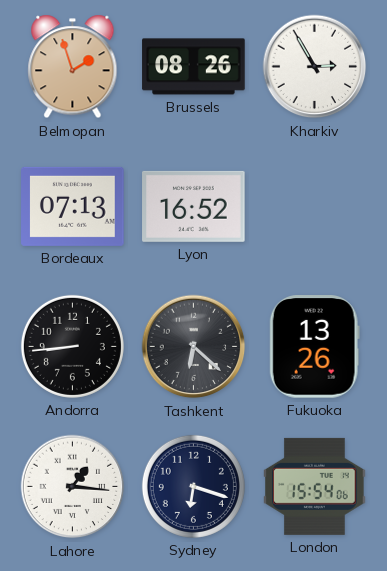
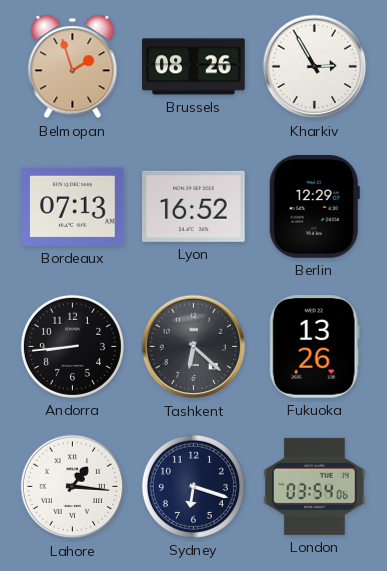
Berlin: none -> 12:29 (314, 207)
London: 15:54 -> 03:54 (315, 486)
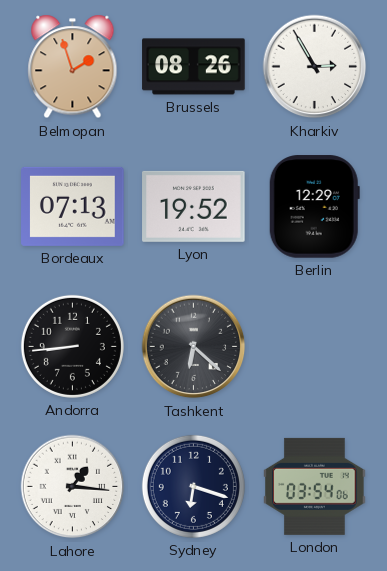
Lyon: 16:52 -> 19:52 (194, 206)
Fukuoka: 13:26 -> none (314, 347)
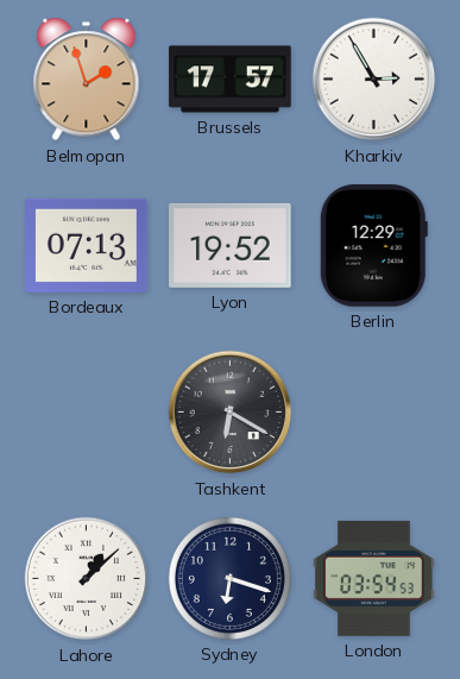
Brussels: 08:26 -> 17:57 (231, 80)
Andorra: 8:44 -> none (72, 346)
Tashkent: 6:22 -> 6:20 (231, 413)
Lahore: 1:16 -> 1:08 (87, 579)
London: 03:54:06 -> 03:54:53 (374, 578)
